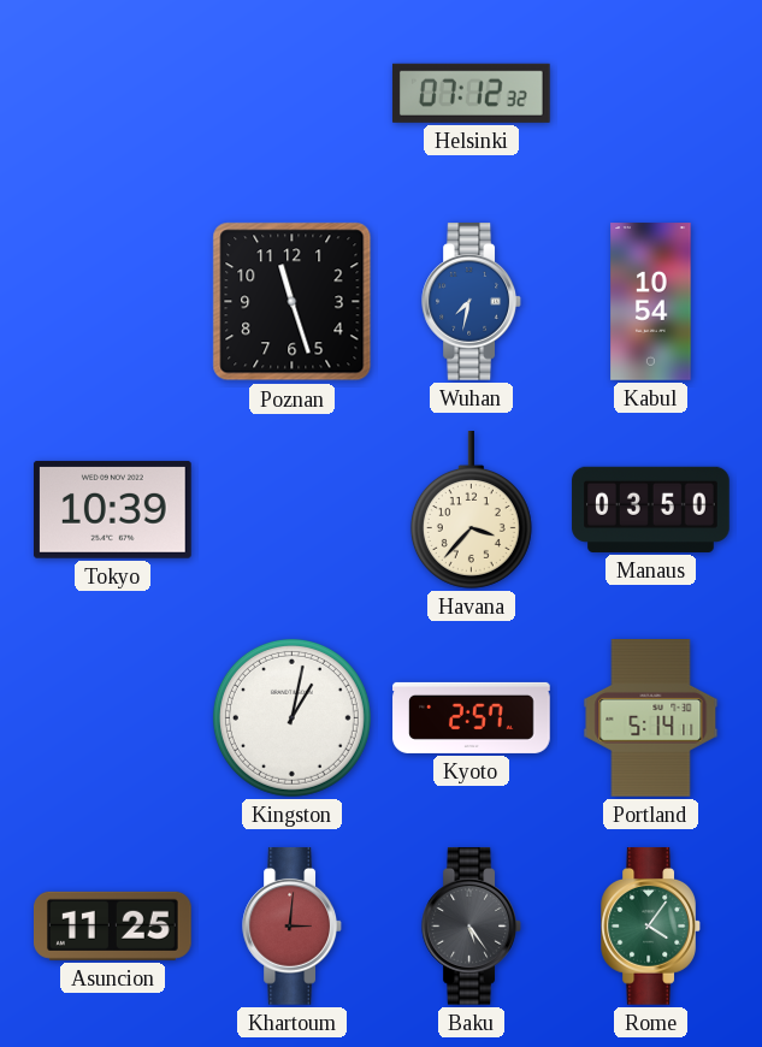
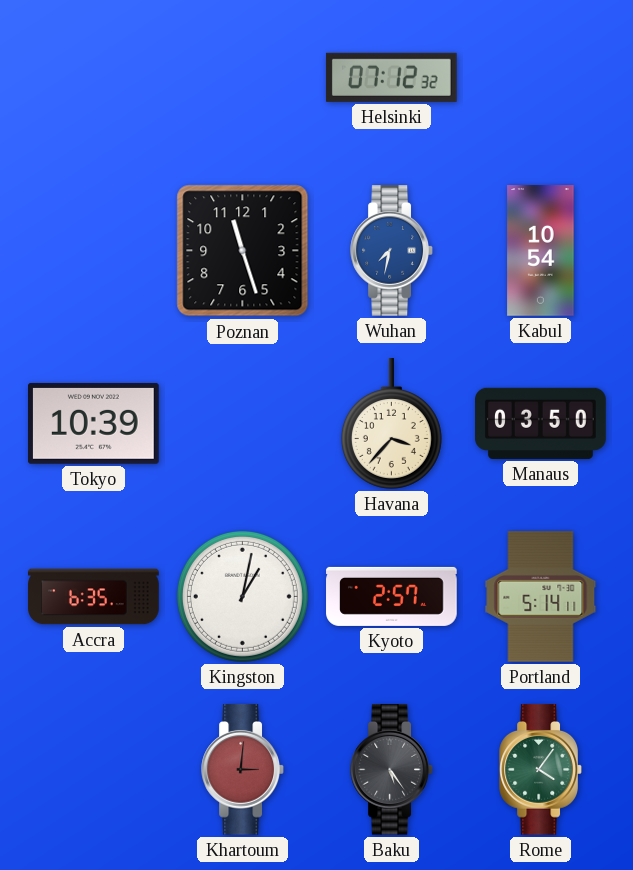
Accra: none -> 6:35 (94, 597)
Asuncion: 11:25 -> none (113, 925)
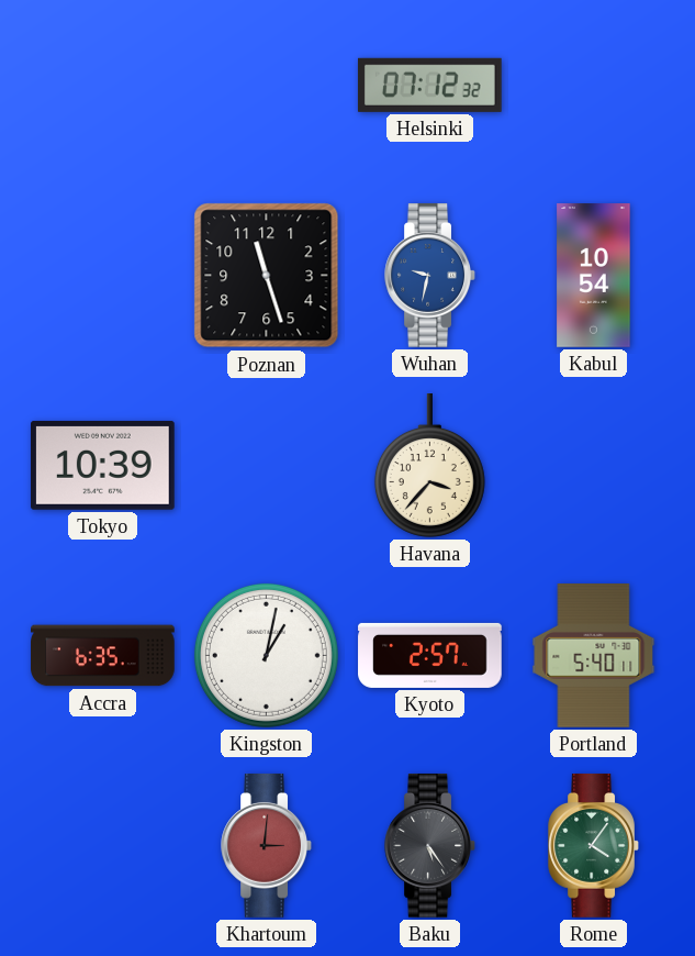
Wuhan: 7:32 -> 9:32 (429, 276)
Manaus: 03:50 -> none (541, 423)
Portland: 5:14 -> 5:40 (594, 656)
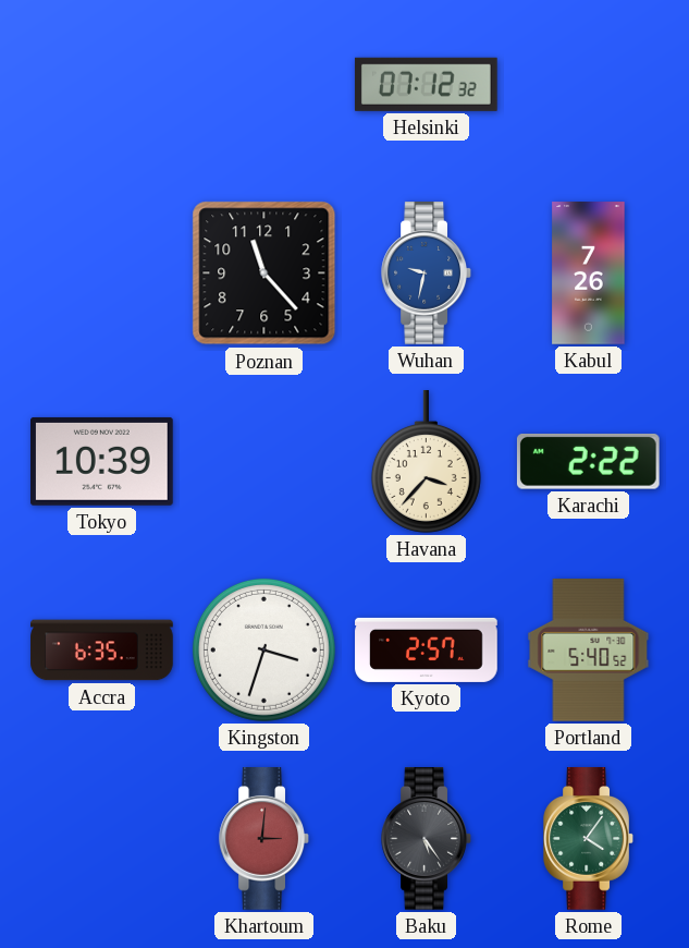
Poznan: 11:27 -> 11:23 (264, 274)
Kabul: 10:54 -> 7:26 (589, 274)
Karachi: none -> 2:22 (588, 461)
Kingston: 1:02 -> 3:33 (263, 649)
Portland: 5:40:11 -> 5:40:52 (589, 651)
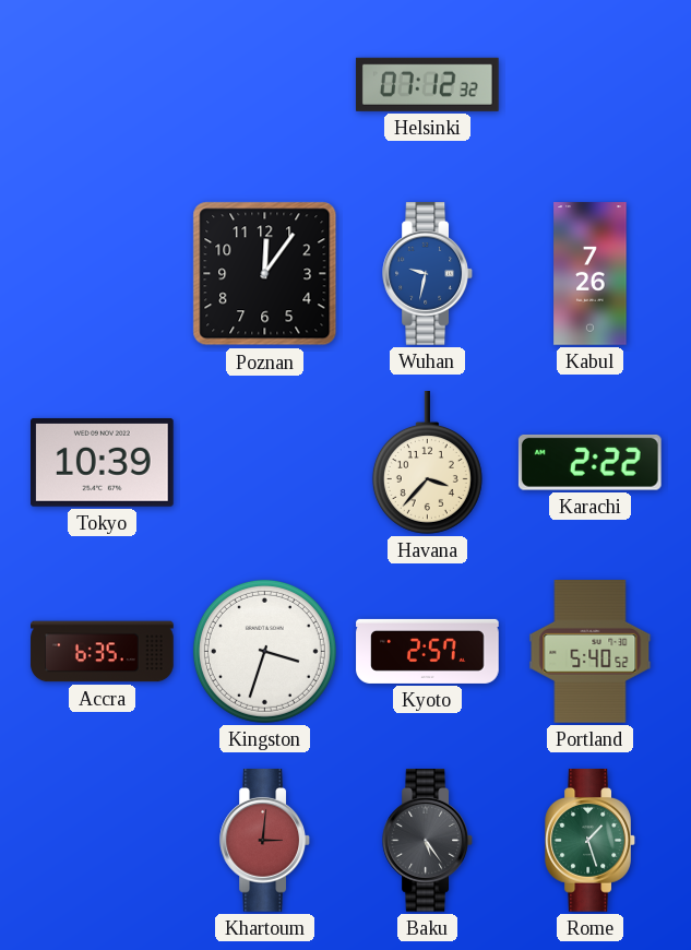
Poznan: 11:23 -> 12:06 (265, 274)
Rome: 4:06 -> 1:27 (589, 841)
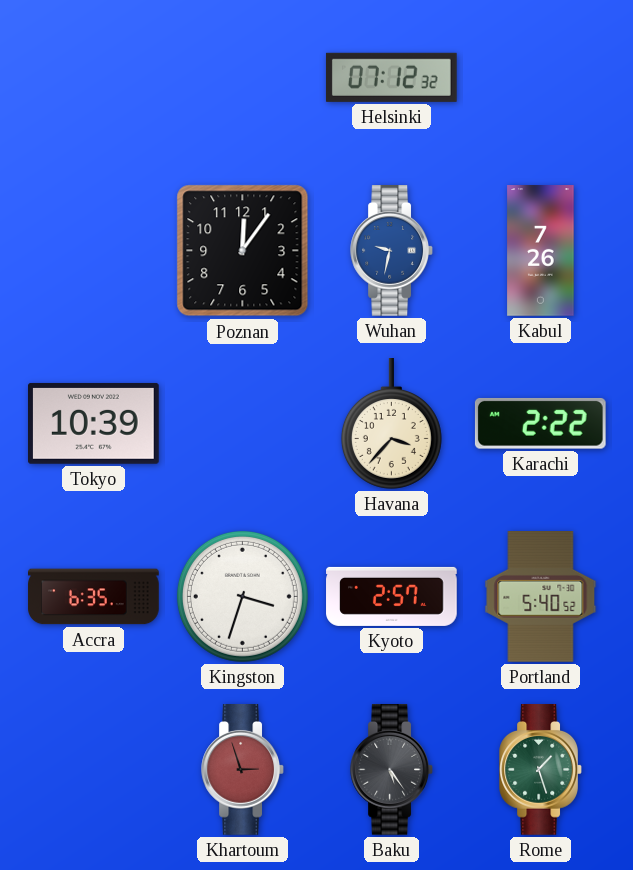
Khartoum: 3:01 -> 2:57 (242, 770)
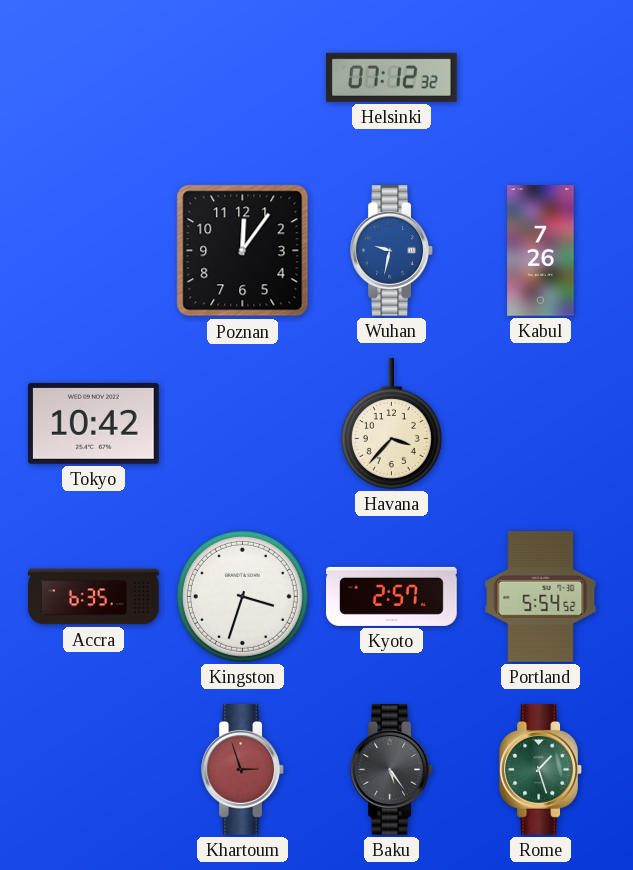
Tokyo: 10:39 -> 10:42 (94, 423)
Karachi: 2:22 -> none (540, 423)
Portland: 5:40 -> 5:54 (541, 597)
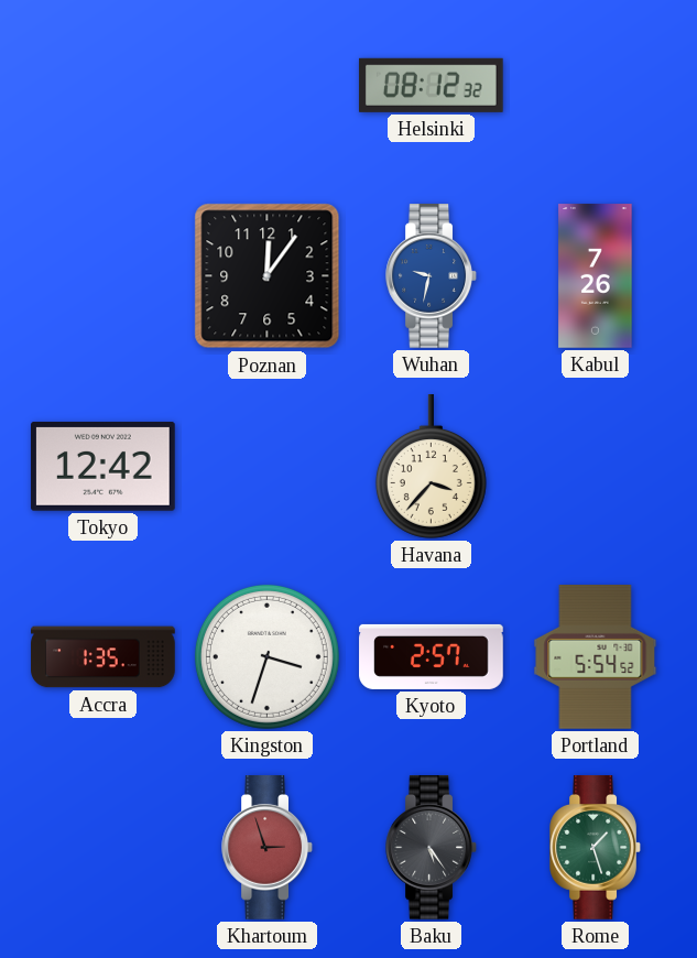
Helsinki: 07:12 -> 08:12 (431, 85)
Tokyo: 10:42 -> 12:42 (104, 466)
Accra: 6:35 -> 1:35 (104, 657)
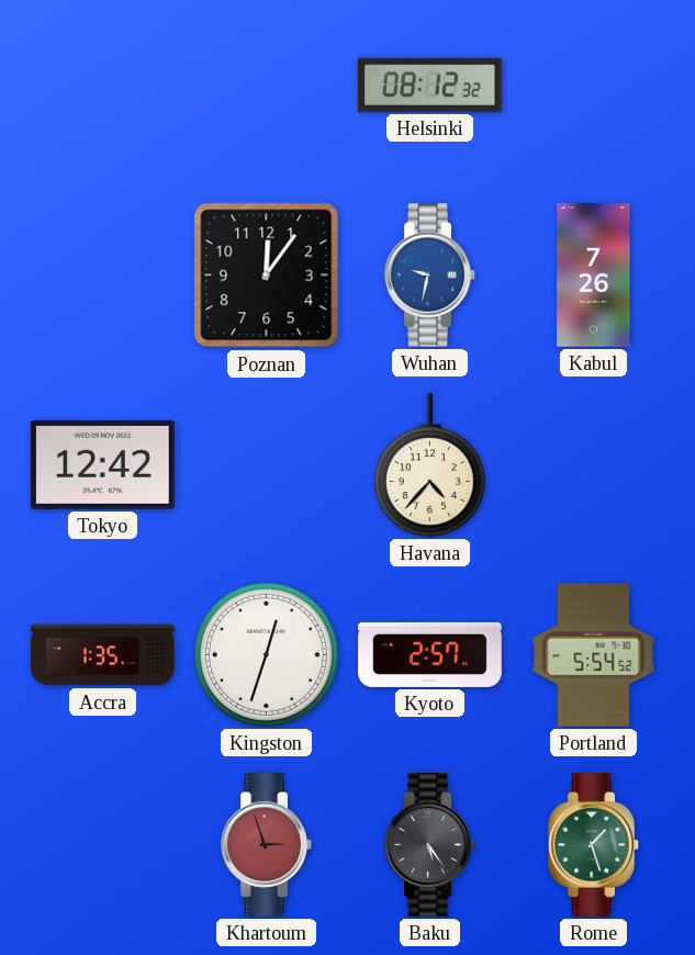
Havana: 3:37 -> 4:37 (429, 465)
Kingston: 3:33 -> 12:33 (266, 654)
